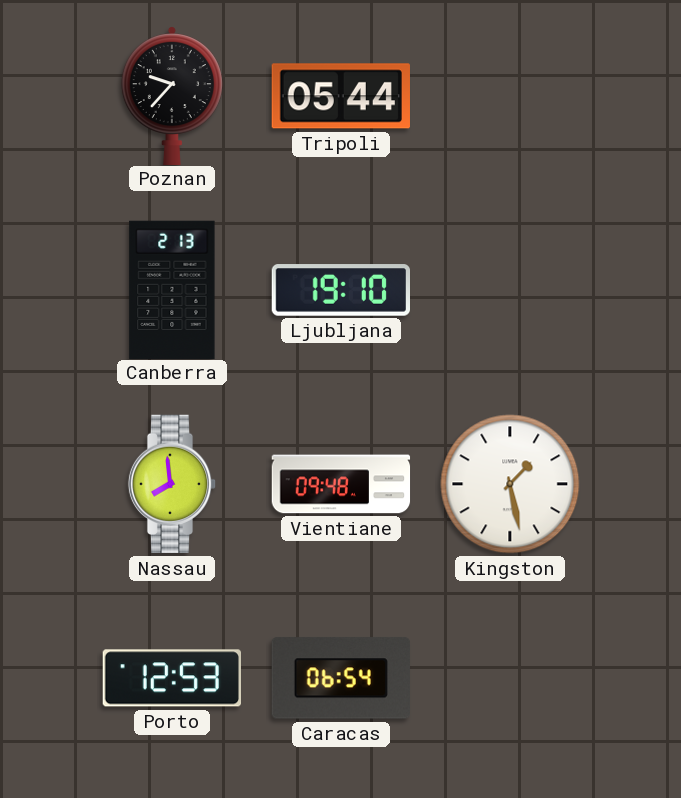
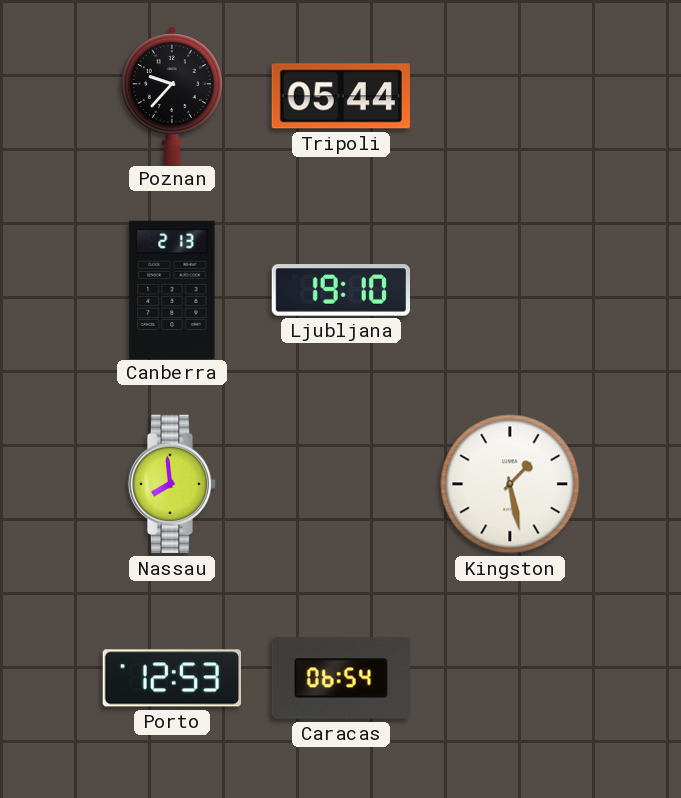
Vientiane: 09:48 -> none (341, 484)
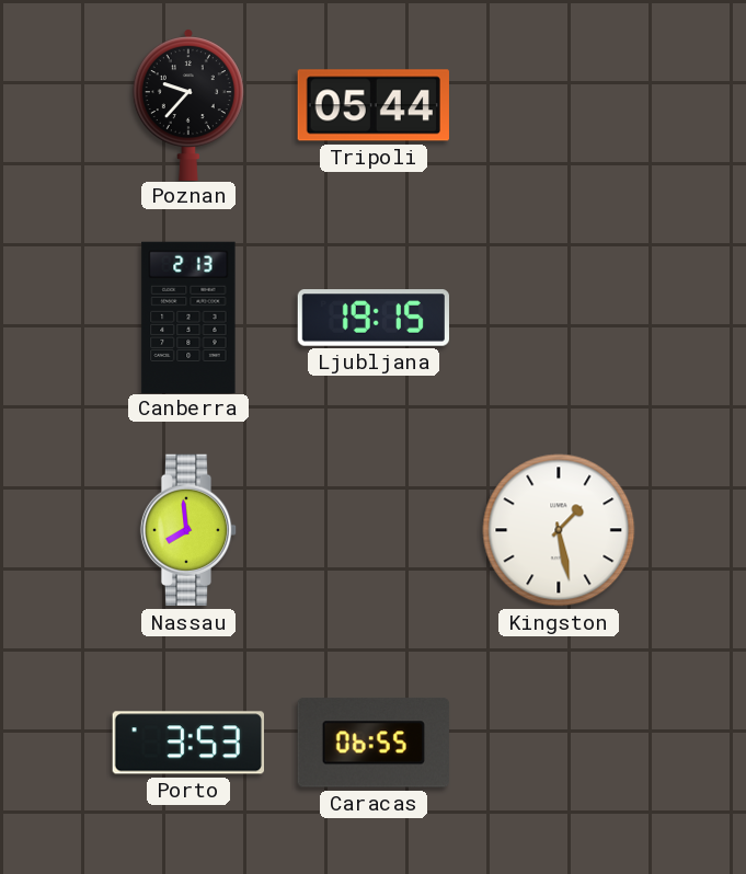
Ljubljana: 19:10 -> 19:15 (372, 318)
Porto: 12:53 -> 3:53 (187, 743)
Caracas: 06:54 -> 06:55 (374, 743)
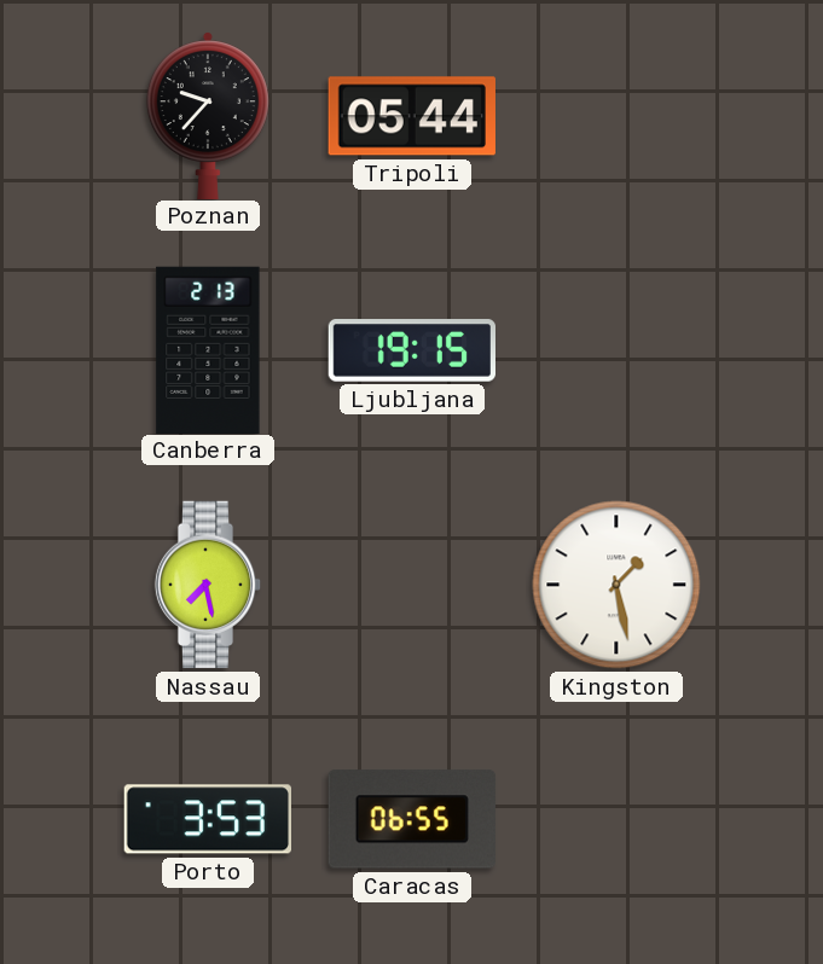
Nassau: 7:59 -> 7:28 (208, 585)
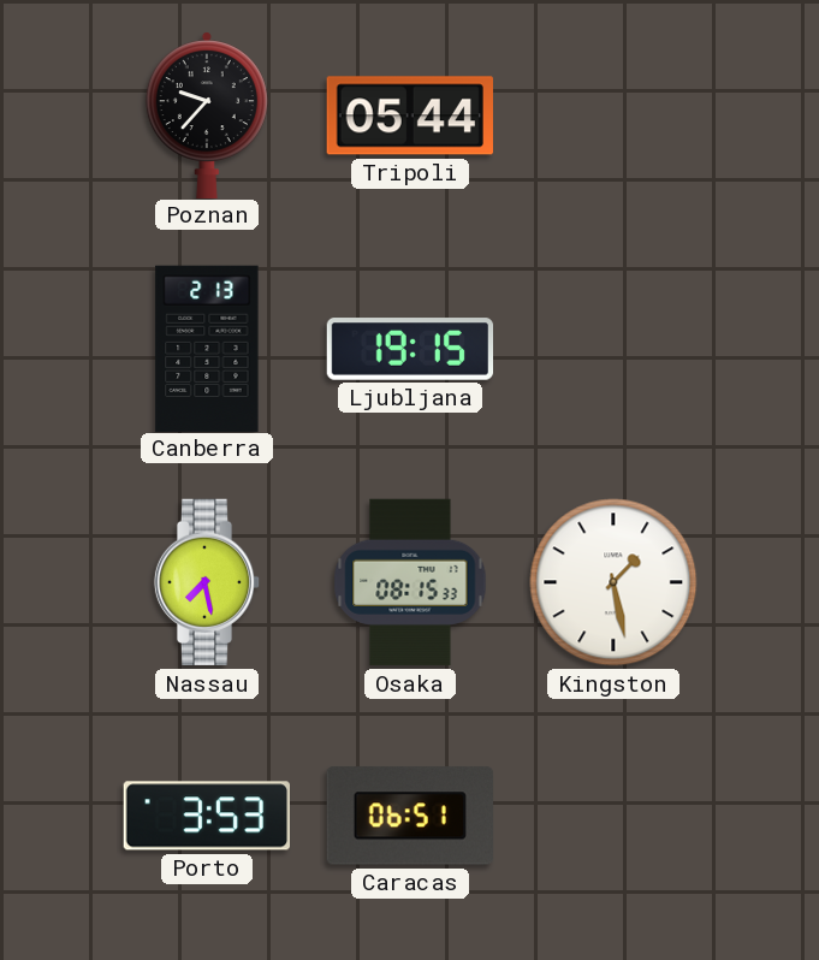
Osaka: none -> 08:15 (410, 582)
Caracas: 06:55 -> 06:51 (410, 816)
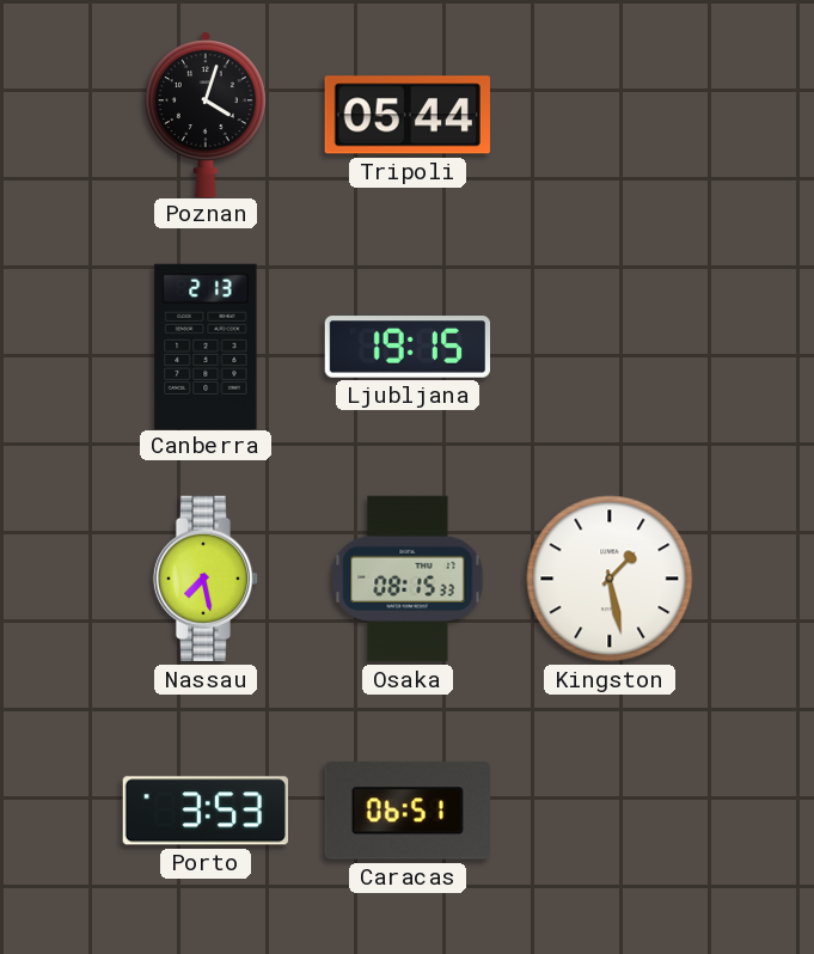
Poznan: 9:37 -> 4:03 (206, 114)
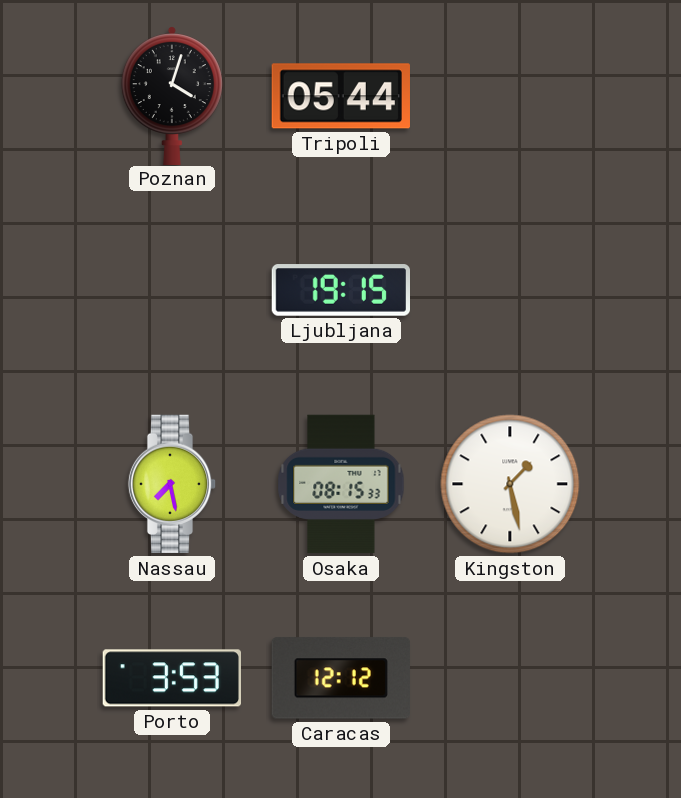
Canberra: 2:13 -> none (206, 345)
Caracas: 06:51 -> 12:12 (341, 678)
